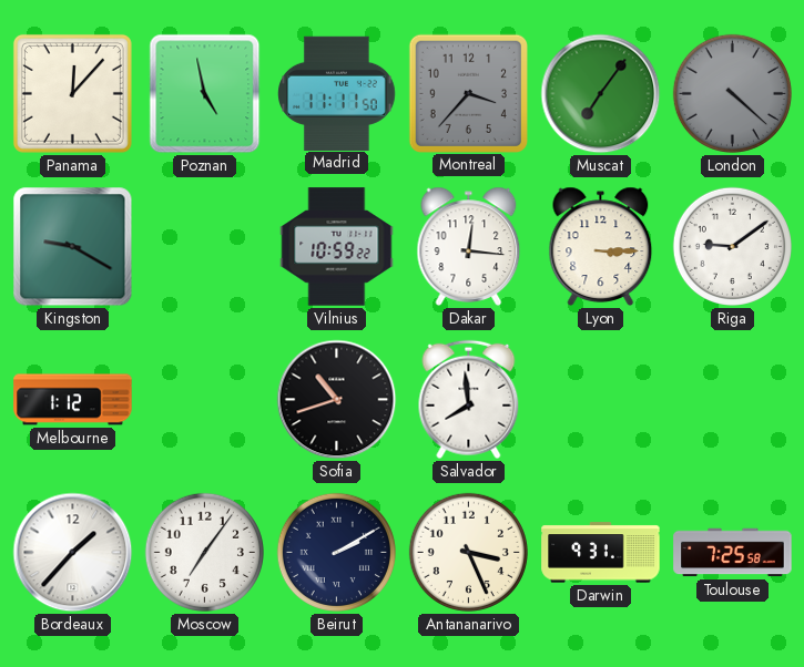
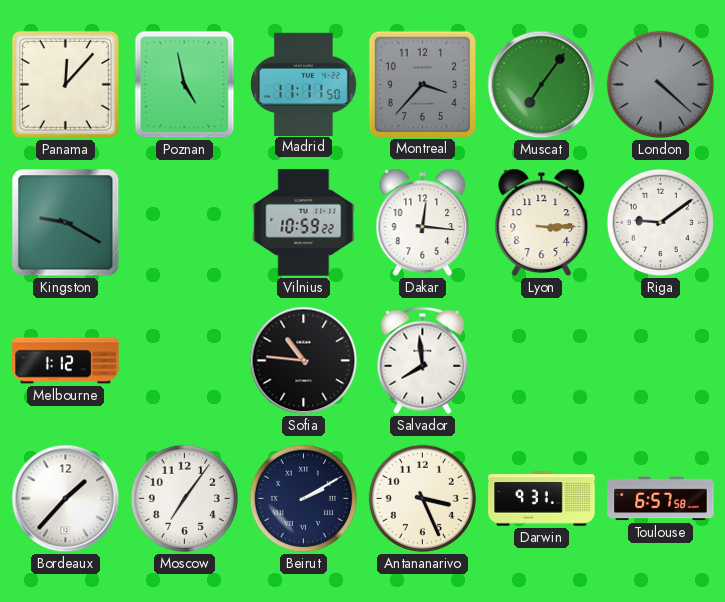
Sofia: 10:42 -> 10:46 (304, 361)
Toulouse: 7:25 -> 6:57 (661, 499)
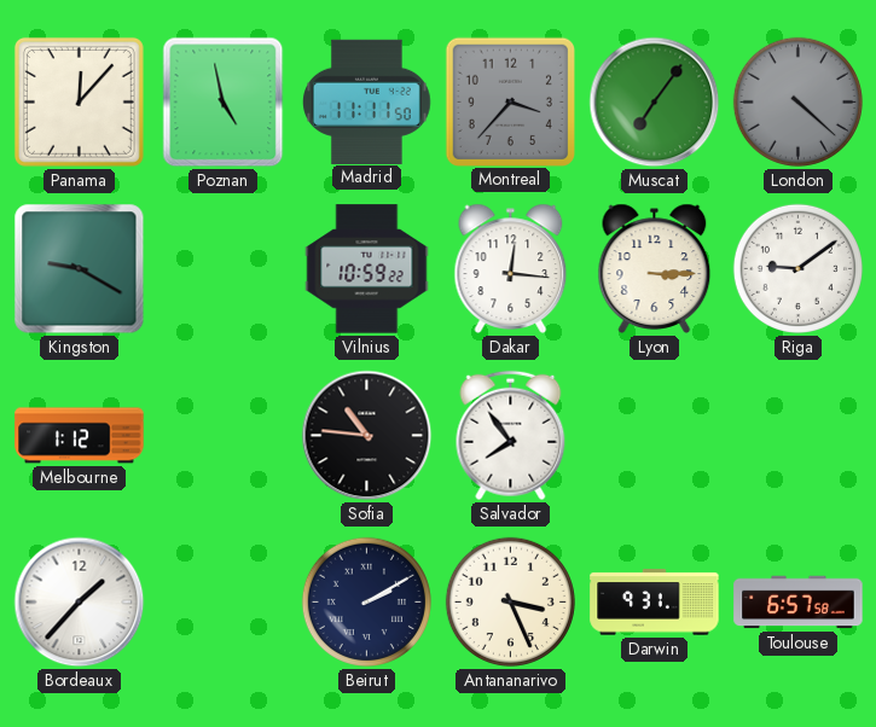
Salvador: 7:59 -> 7:54 (511, 436)
Moscow: 7:06 -> none (184, 498)
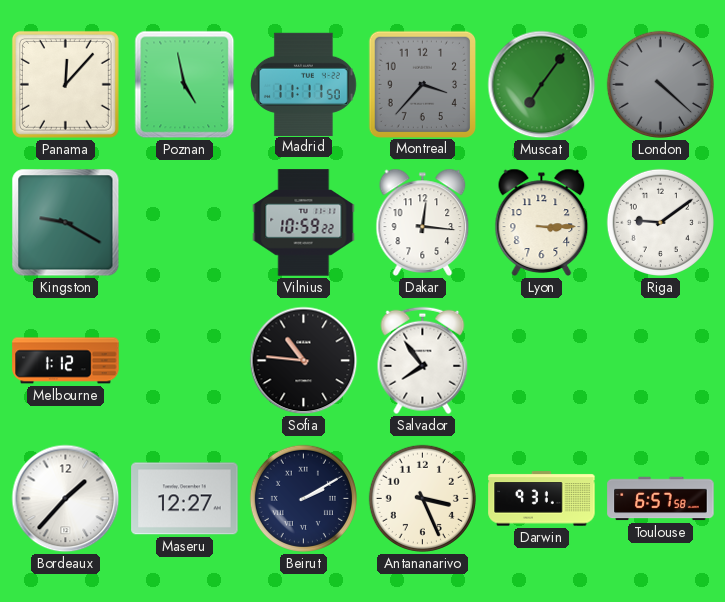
Maseru: none -> 12:27 (185, 499)
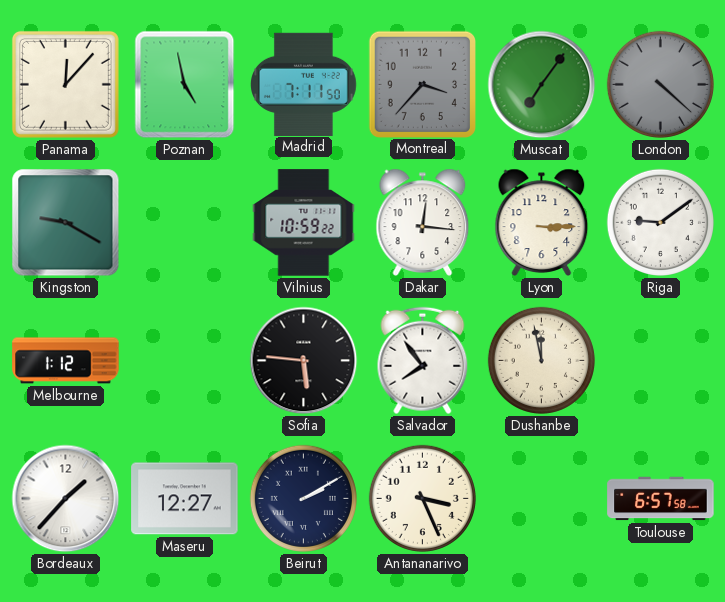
Madrid: 11:11 -> 7:11 (304, 84)
Sofia: 10:46 -> 5:46 (304, 361)
Dushanbe: none -> 11:58 (541, 360)
Darwin: 9:31 -> none (542, 499)
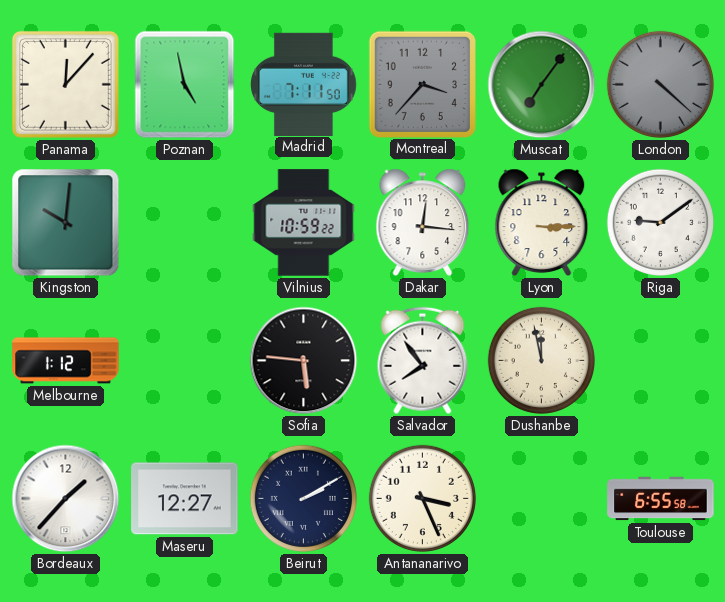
Kingston: 9:20 -> 10:01 (66, 223)
Toulouse: 6:57 -> 6:55 (661, 499)
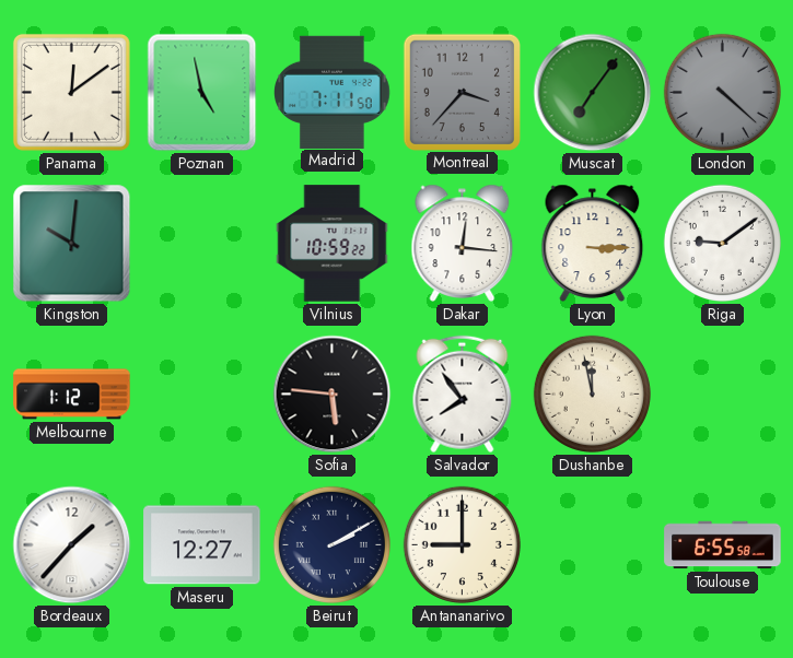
Panama: 12:07 -> 12:09 (71, 92)
Antananarivo: 3:26 -> 9:00 (462, 544)
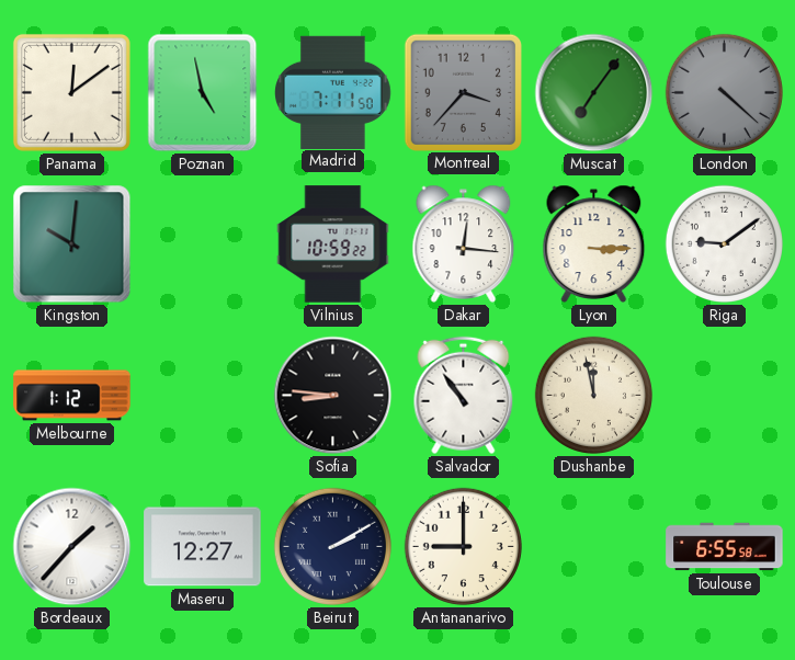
Sofia: 5:46 -> 8:46 (333, 396)
Salvador: 7:54 -> 10:54 (464, 396)
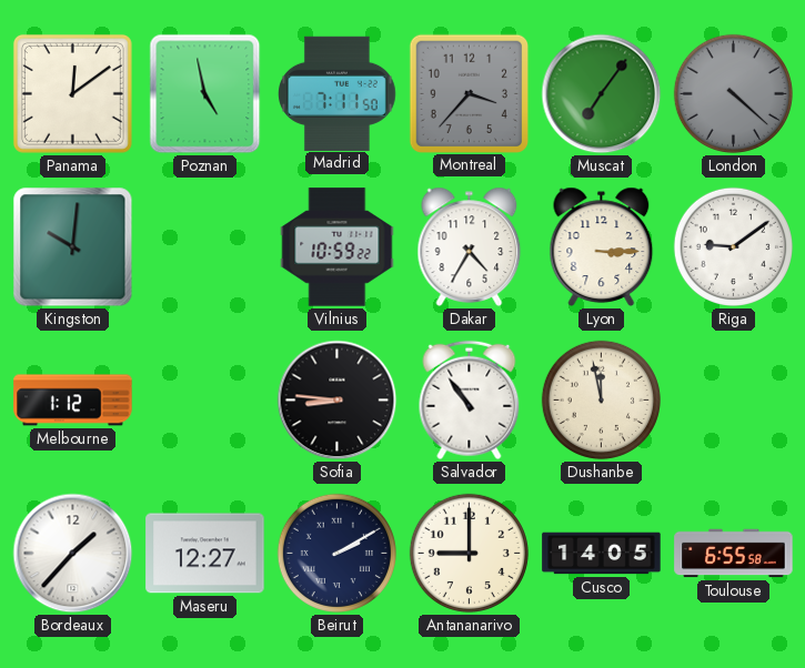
Dakar: 12:16 -> 4:35 (470, 246)
Cusco: none -> 14:05 (602, 554)
